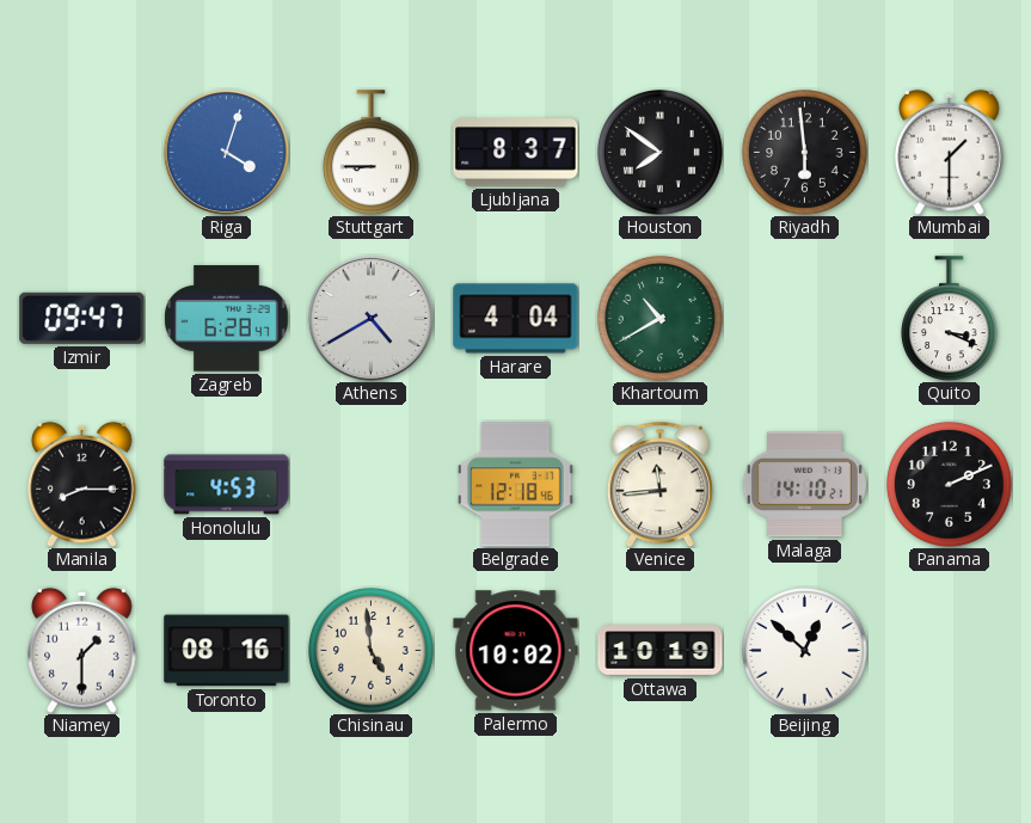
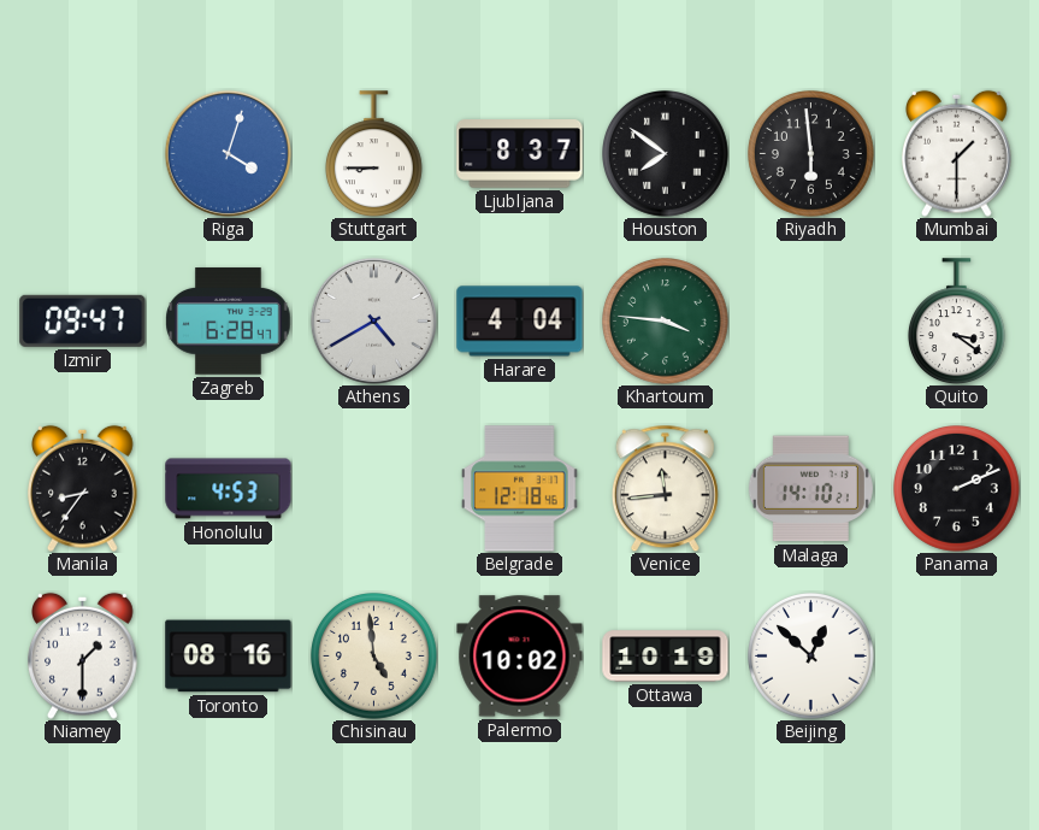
Khartoum: 10:40 -> 3:46 (666, 322)
Quito: 3:19 -> 3:21 (956, 322)
Manila: 8:15 -> 8:36 (83, 488)
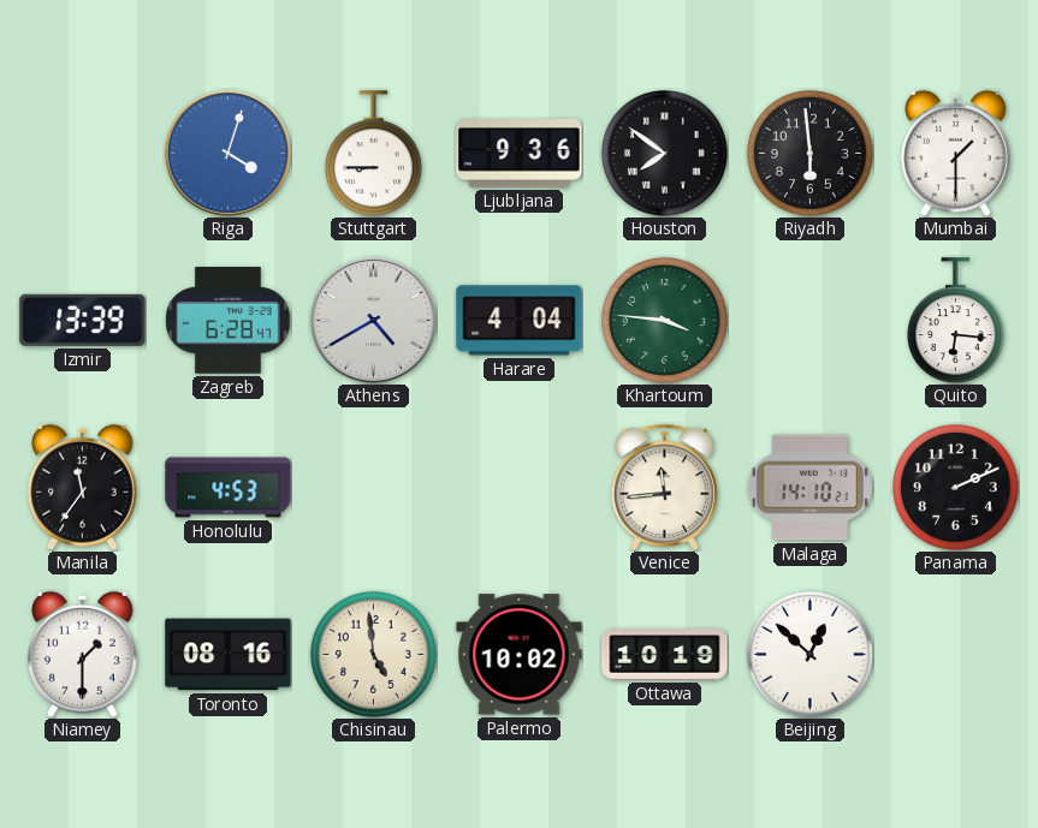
Ljubljana: 8:37 -> 9:36 (520, 154)
Izmir: 09:47 -> 13:39 (83, 320)
Quito: 3:21 -> 6:16 (955, 321)
Manila: 8:36 -> 11:36 (83, 487)
Belgrade: 12:18 -> none (520, 489)
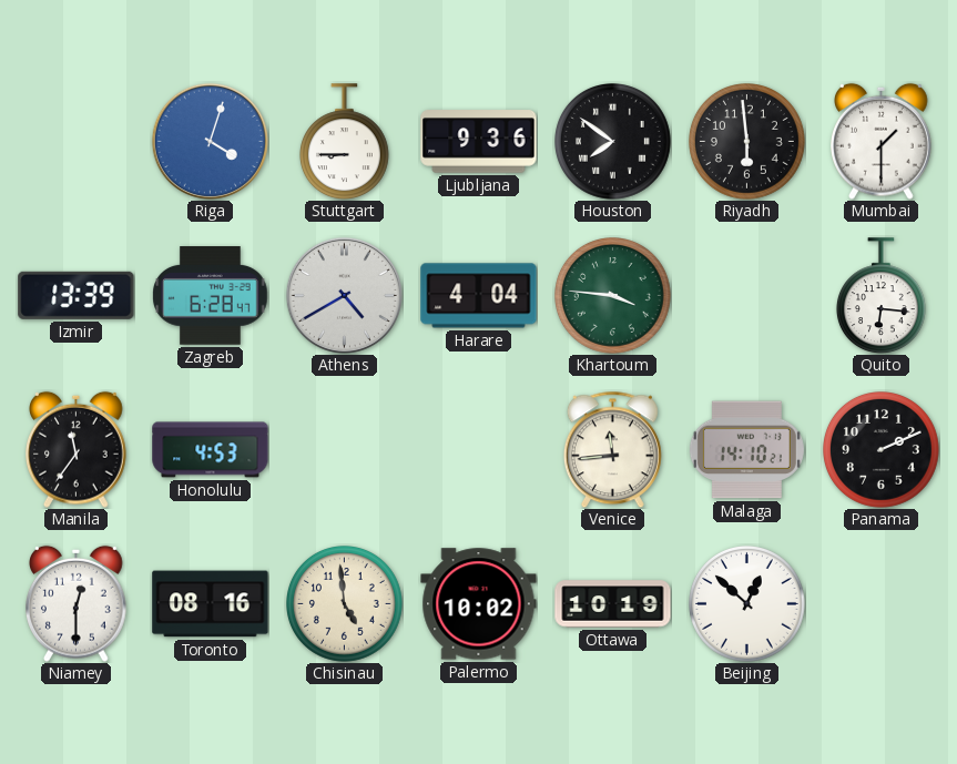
Niamey: 1:30 -> 12:30 (77, 603)
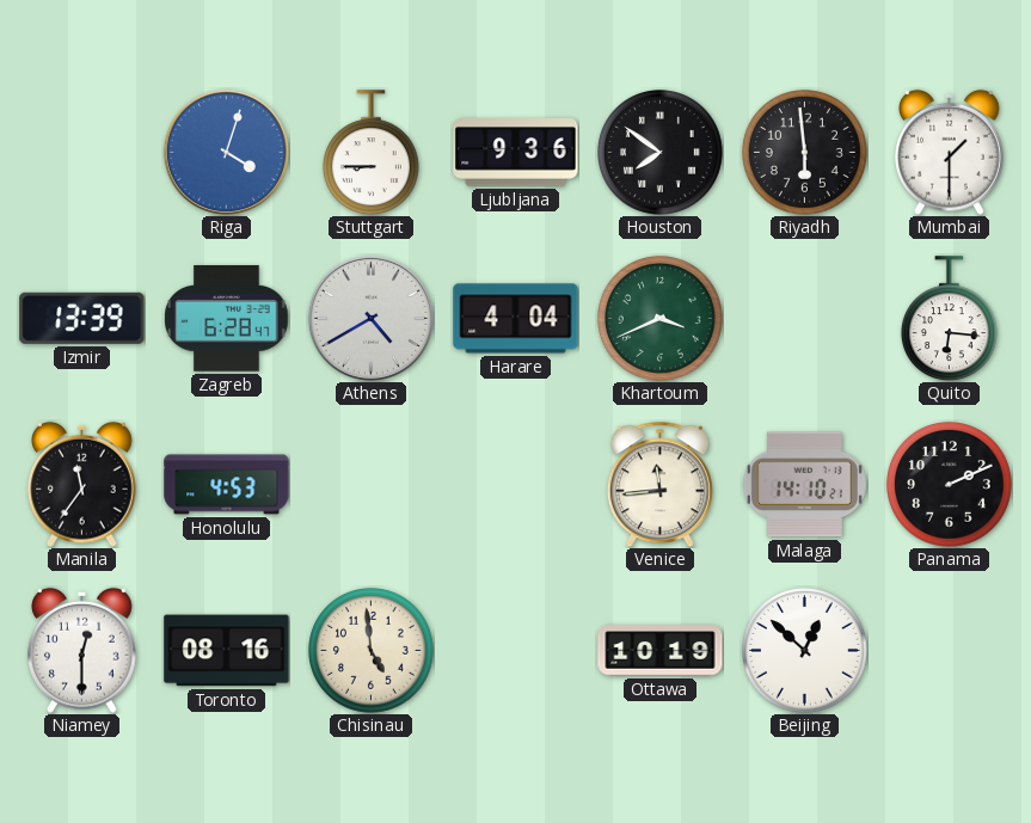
Khartoum: 3:46 -> 3:41 (661, 319)
Palermo: 10:02 -> none (479, 604)
